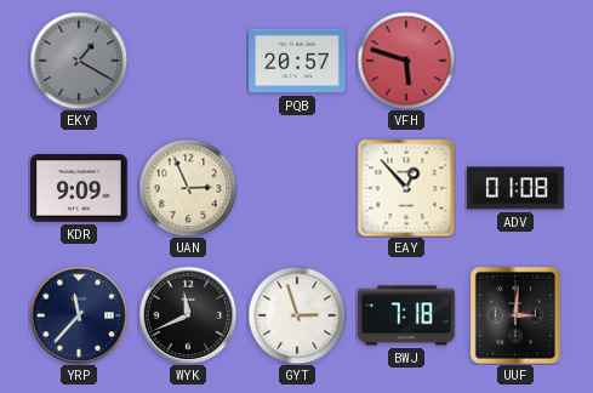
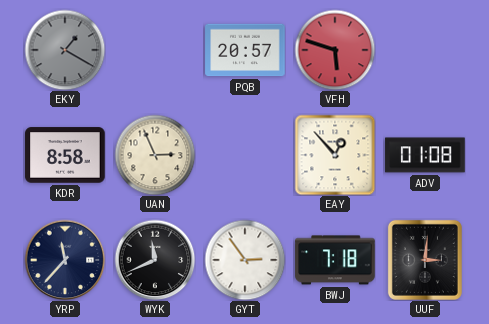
KDR: 9:09 -> 8:58 (65, 155)
GYT: 2:57 -> 2:54 (245, 260)
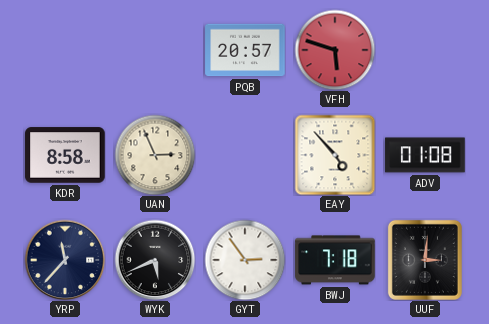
EKY: 1:20 -> none (65, 50)
EAY: 12:53 -> 4:53 (335, 155)
WYK: 11:41 -> 5:41 (155, 260)
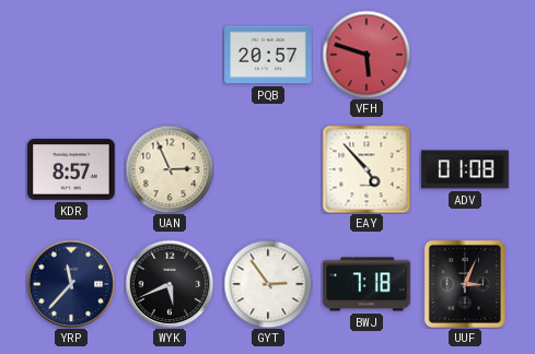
KDR: 8:58 -> 8:57 (71, 169)
UUF: 3:01 -> 3:04 (465, 284)
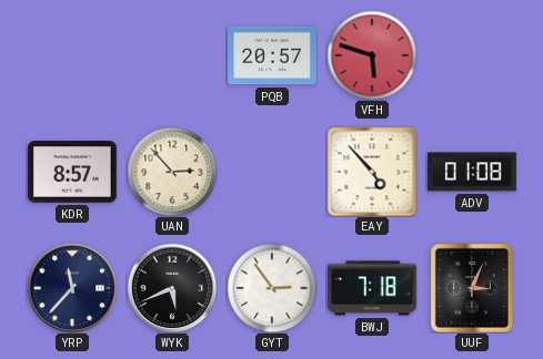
UAN: 2:56 -> 2:53 (172, 172)
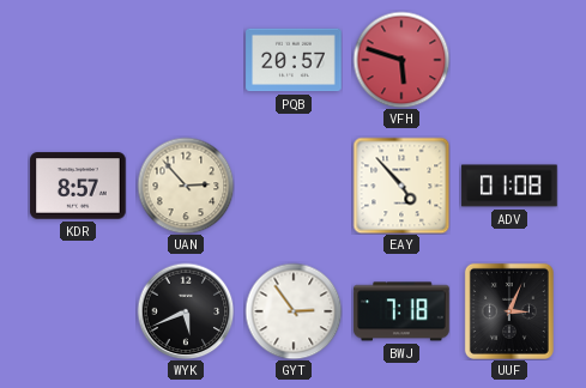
YRP: 11:37 -> none (72, 288)
